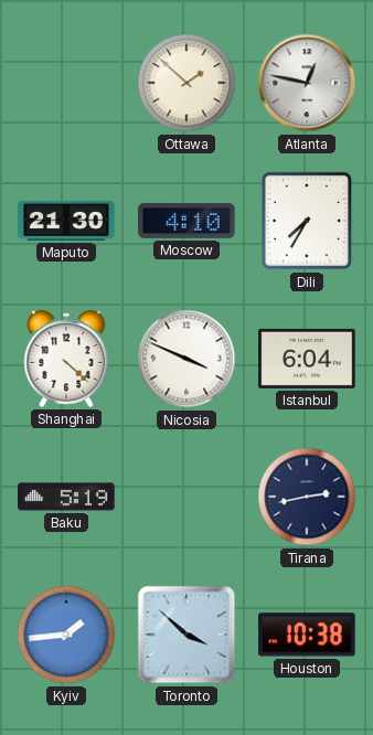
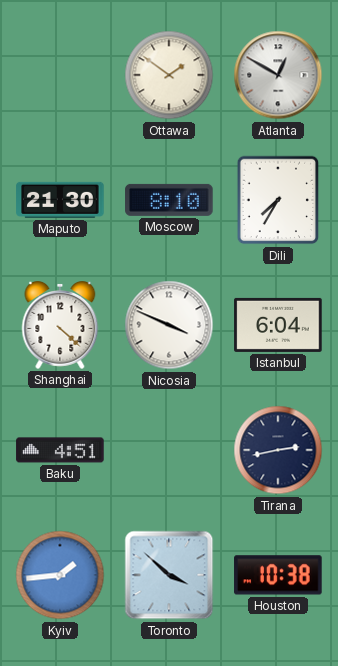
Ottawa: 1:52 -> 1:51 (169, 75)
Atlanta: 12:47 -> 12:50 (278, 75)
Moscow: 4:10 -> 8:10 (169, 200)
Baku: 5:19 -> 4:51 (60, 450)
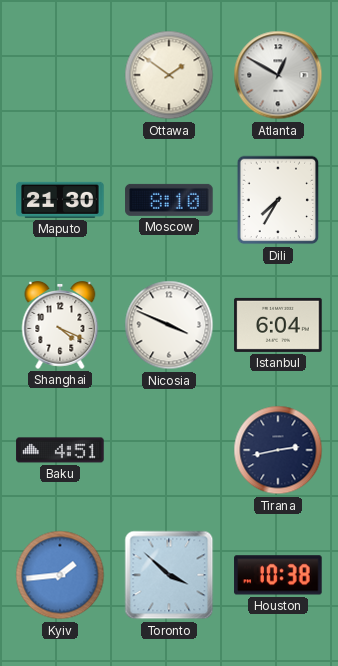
Shanghai: 4:22 -> 4:19 (60, 326)
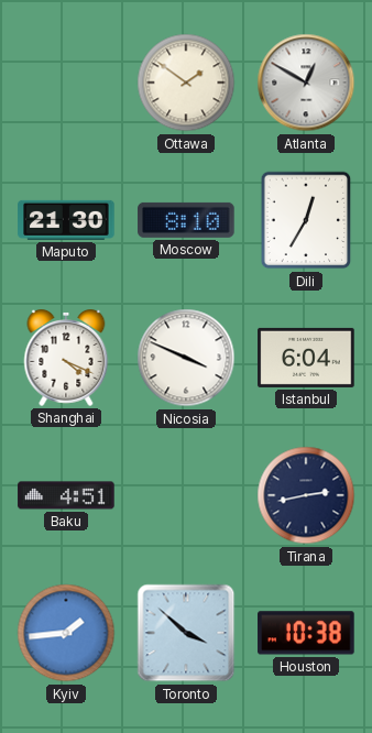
Dili: 7:35 -> 12:35 (306, 220)
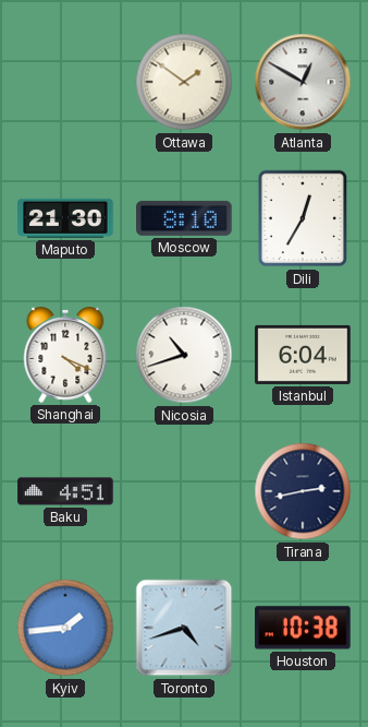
Nicosia: 3:49 -> 10:42 (184, 355)
Toronto: 3:52 -> 4:42 (184, 628)
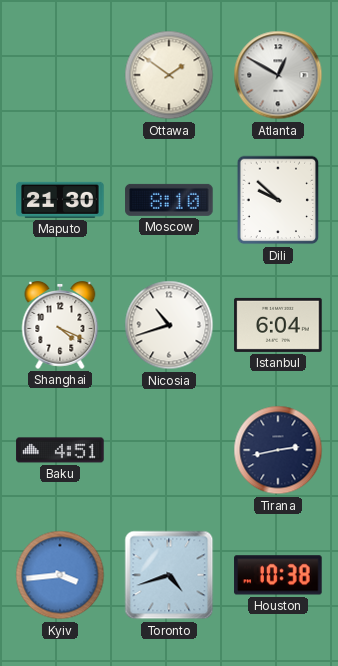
Dili: 12:35 -> 9:52 (278, 200)
Kyiv: 1:44 -> 3:44 (60, 575)
